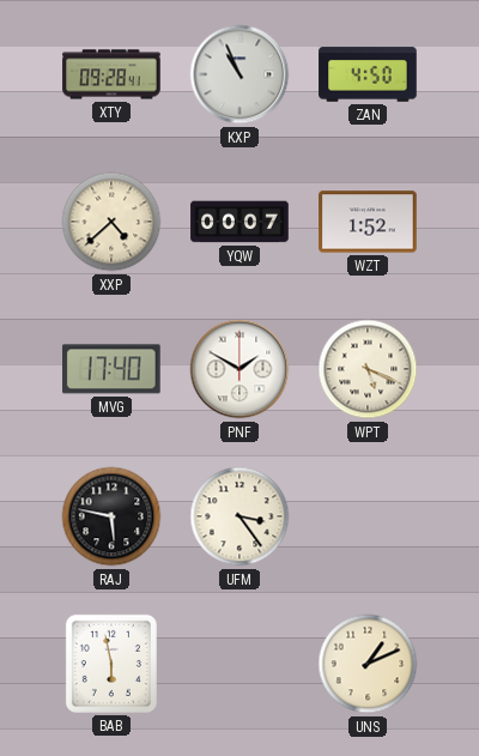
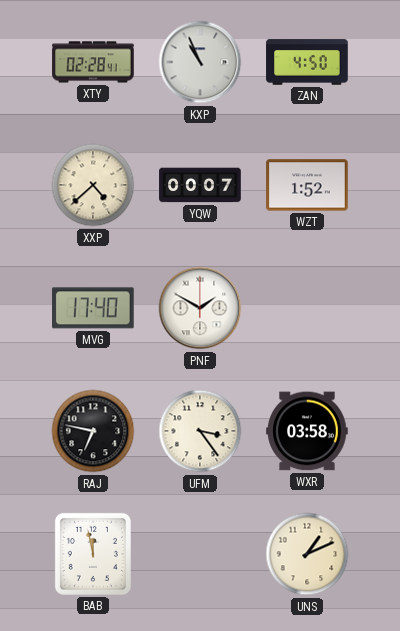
XTY: 09:28 -> 02:28 (93, 62)
WPT: 5:19 -> none (368, 369)
RAJ: 5:47 -> 6:47 (93, 431)
WXR: none -> 03:58 (307, 431)
BAB: 5:58 -> 11:58 (93, 554)
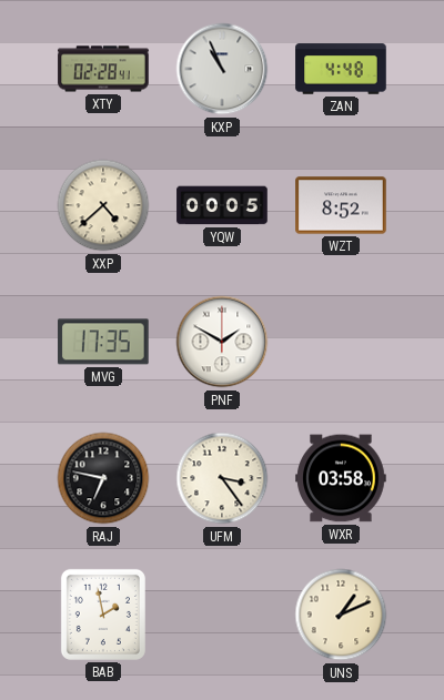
ZAN: 4:50 -> 4:48 (341, 69)
YQW: 00:07 -> 00:05 (222, 205)
WZT: 1:52 -> 8:52 (341, 205)
MVG: 17:40 -> 17:35 (104, 342)
BAB: 11:58 -> 1:58 (103, 615)
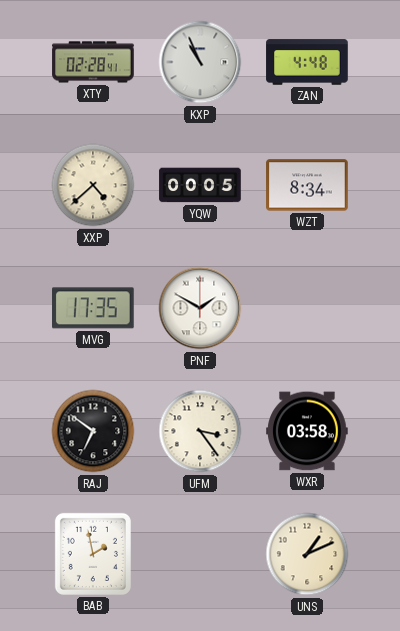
WZT: 8:52 -> 8:34 (307, 185)
RAJ: 6:47 -> 6:51 (93, 431)
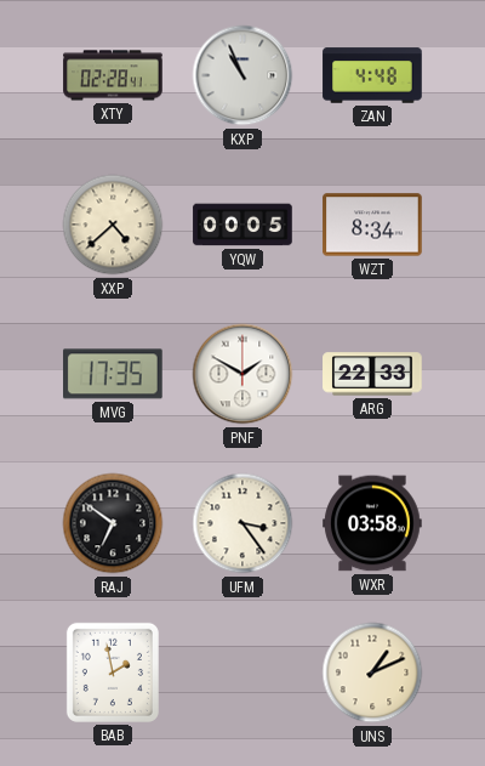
ARG: none -> 22:33 (372, 374)
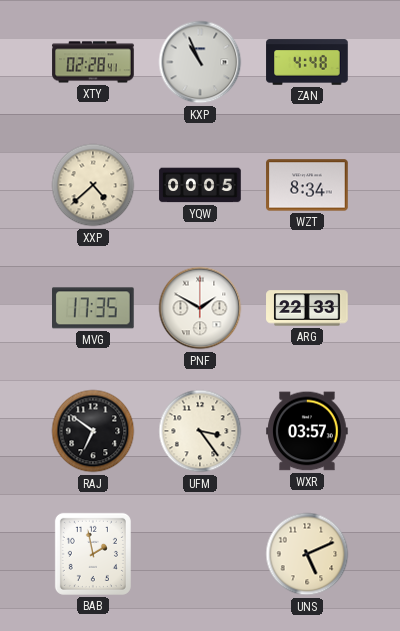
WXR: 03:58 -> 03:57 (307, 431)
UNS: 1:11 -> 5:11 (307, 554)
